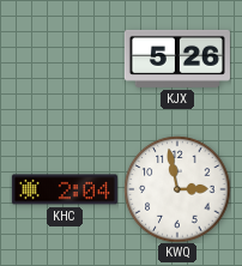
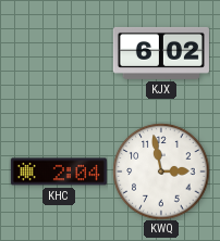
KJX: 5:26 -> 6:02 (161, 53)
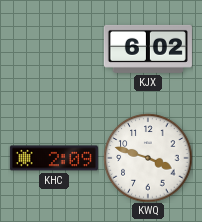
KHC: 2:04 -> 2:09 (54, 158)
KWQ: 2:58 -> 3:48 (148, 158)
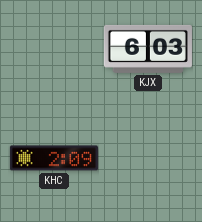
KJX: 6:02 -> 6:03 (148, 49)
KWQ: 3:48 -> none (148, 158)
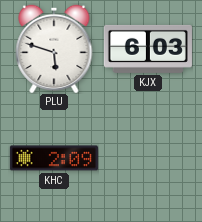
PLU: none -> 5:48 (54, 49)
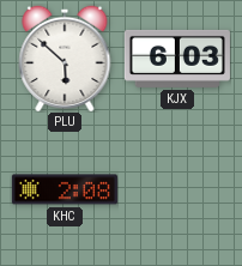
PLU: 5:48 -> 5:52 (65, 59)
KHC: 2:09 -> 2:08 (65, 189)
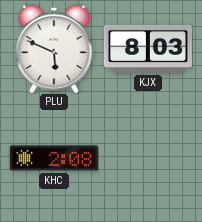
PLU: 5:52 -> 5:49 (54, 49)
KJX: 6:03 -> 8:03 (148, 49)
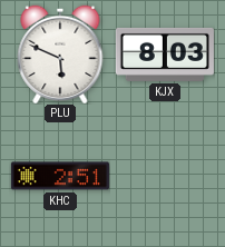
KHC: 2:08 -> 2:51 (60, 176)
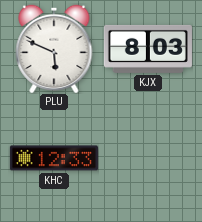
KHC: 2:51 -> 12:33 (54, 158)
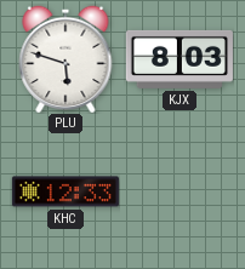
PLU: 5:49 -> 5:48 (65, 59)
